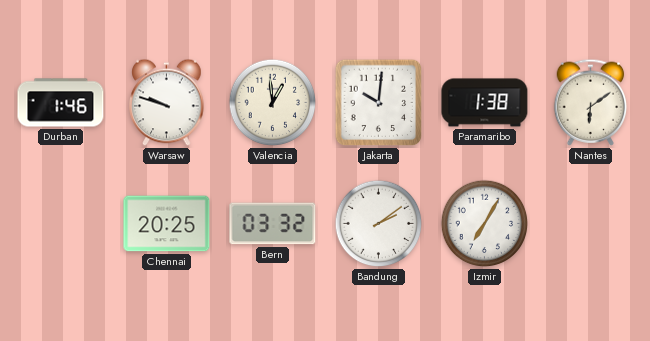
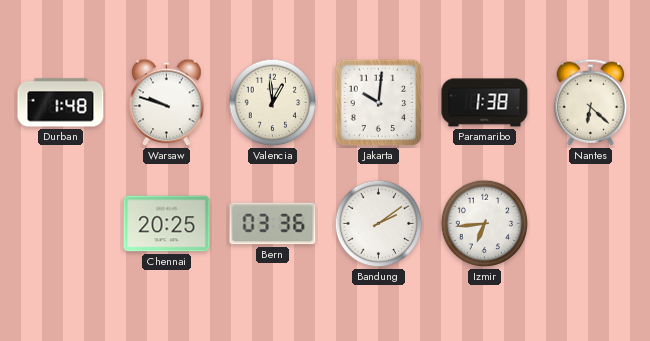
Durban: 1:46 -> 1:48 (61, 103)
Nantes: 6:09 -> 6:22 (591, 102)
Bern: 03:32 -> 03:36 (273, 224)
Izmir: 7:05 -> 6:44 (485, 224)
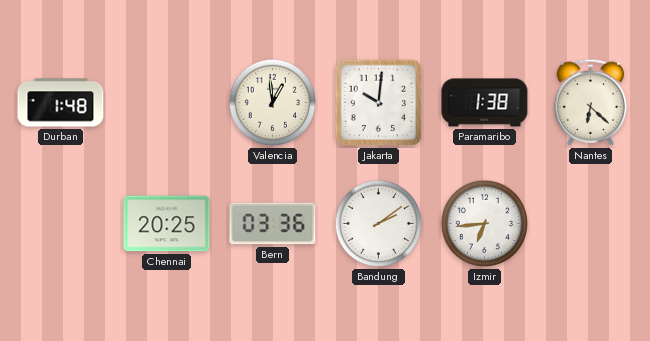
Warsaw: 9:48 -> none (167, 103)
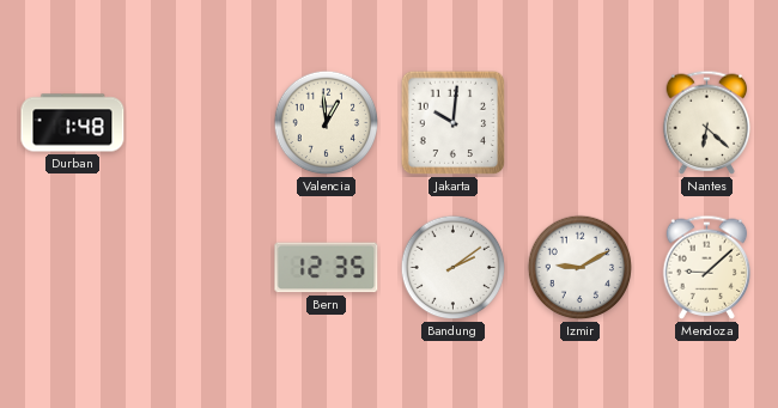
Paramaribo: 1:38 -> none (485, 103)
Chennai: 20:25 -> none (167, 224)
Bern: 03:36 -> 12:35 (327, 268)
Izmir: 6:44 -> 9:10 (581, 268)
Mendoza: none -> 9:08 (707, 267)
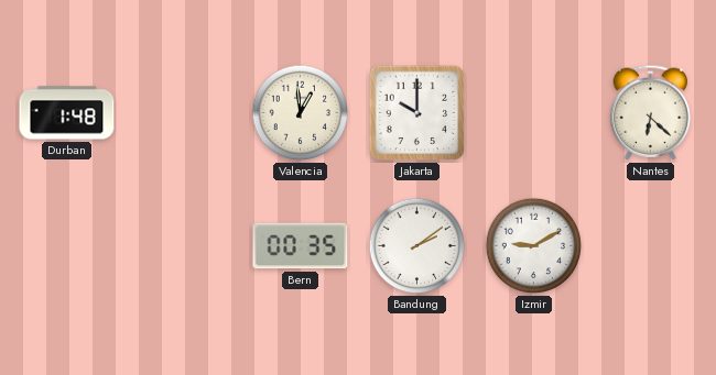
Jakarta: 10:01 -> 10:00 (417, 113)
Bern: 12:35 -> 00:35 (301, 246)
Mendoza: 9:08 -> none (707, 267)
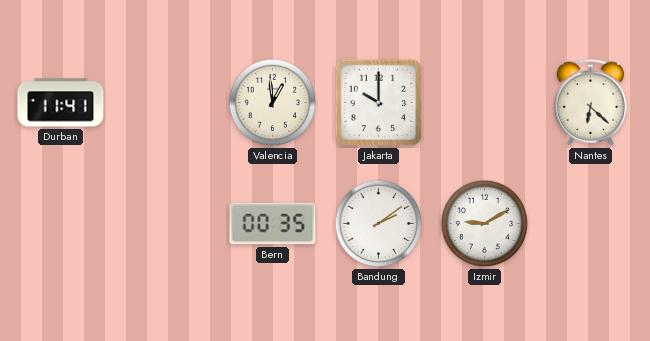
Durban: 1:48 -> 11:41 (61, 103)
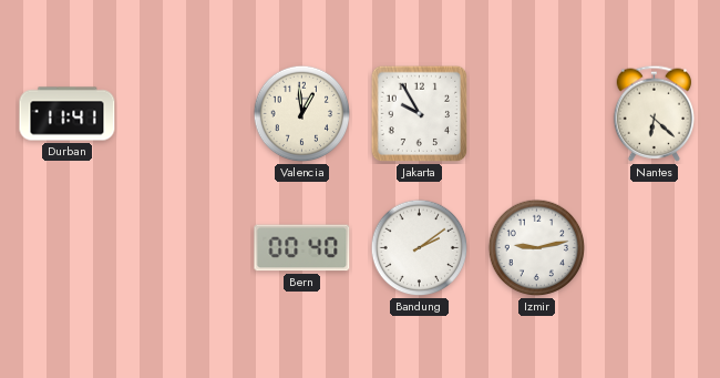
Jakarta: 10:00 -> 9:55 (420, 114)
Bern: 00:35 -> 00:40 (302, 248)
Izmir: 9:10 -> 9:13 (537, 248)
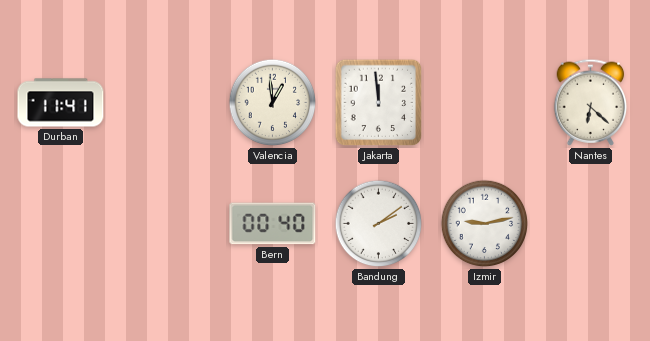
Jakarta: 9:55 -> 11:59 (379, 103)
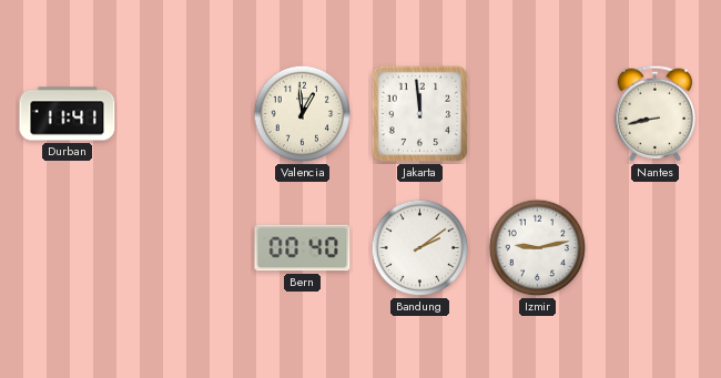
Nantes: 6:22 -> 8:43 (656, 113)
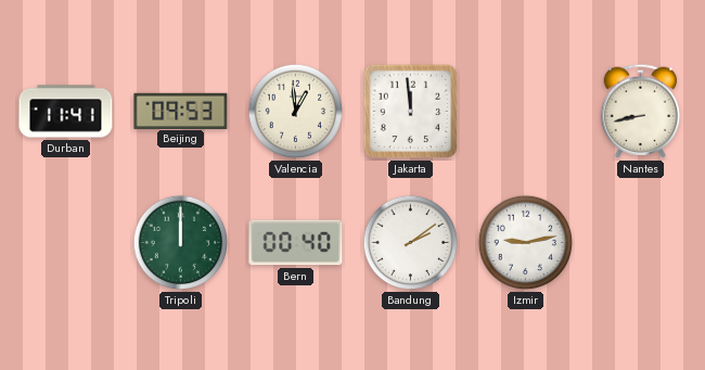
Beijing: none -> 09:53 (181, 111)
Tripoli: none -> 12:00 (181, 243)
